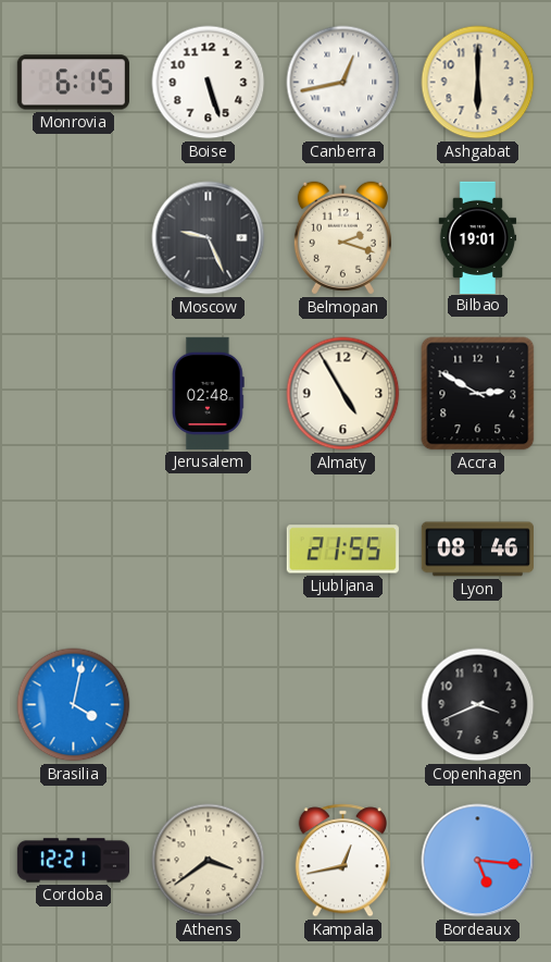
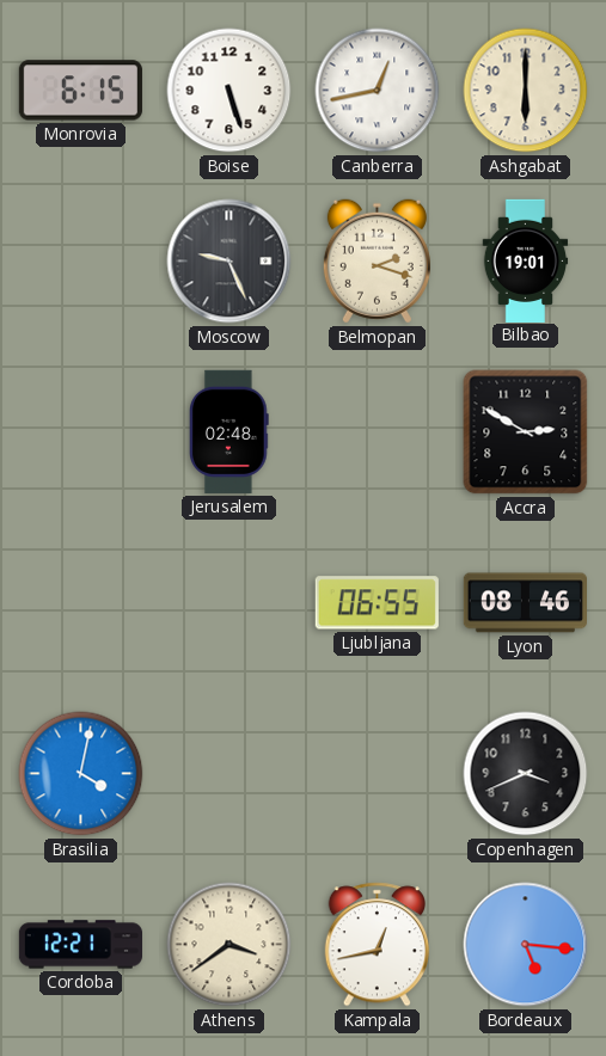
Almaty: 4:55 -> none (343, 394)
Ljubljana: 21:55 -> 06:55 (377, 603)
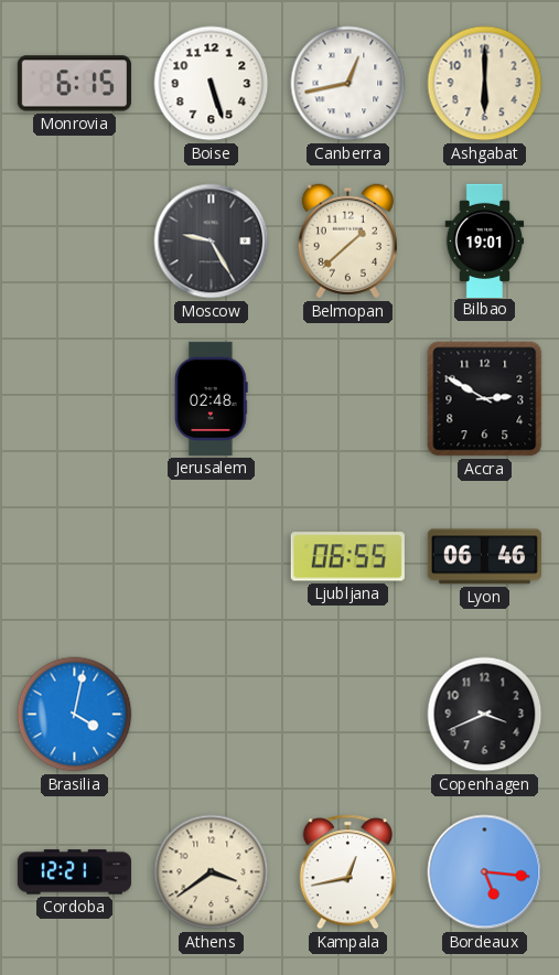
Moscow: 9:26 -> 9:25 (212, 242)
Belmopan: 2:18 -> 1:38 (347, 242)
Lyon: 08:46 -> 06:46 (484, 557)
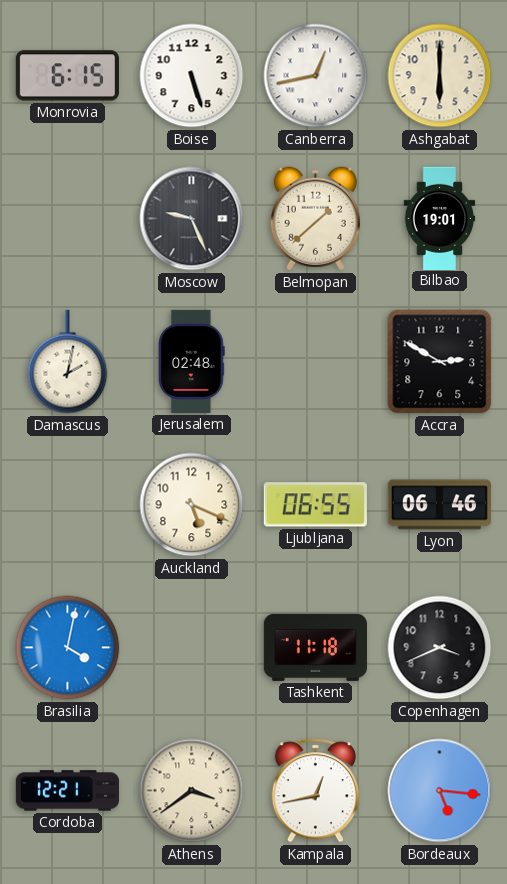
Moscow: 9:25 -> 9:26 (192, 219)
Damascus: none -> 2:02 (68, 362)
Auckland: none -> 5:19 (192, 505)
Tashkent: none -> 11:18 (315, 647)
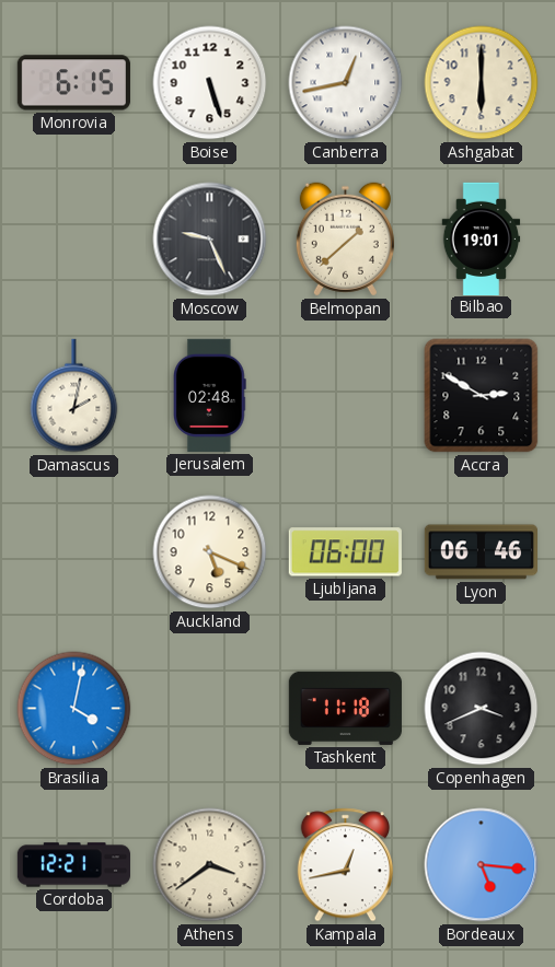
Ljubljana: 06:55 -> 06:00 (345, 552)
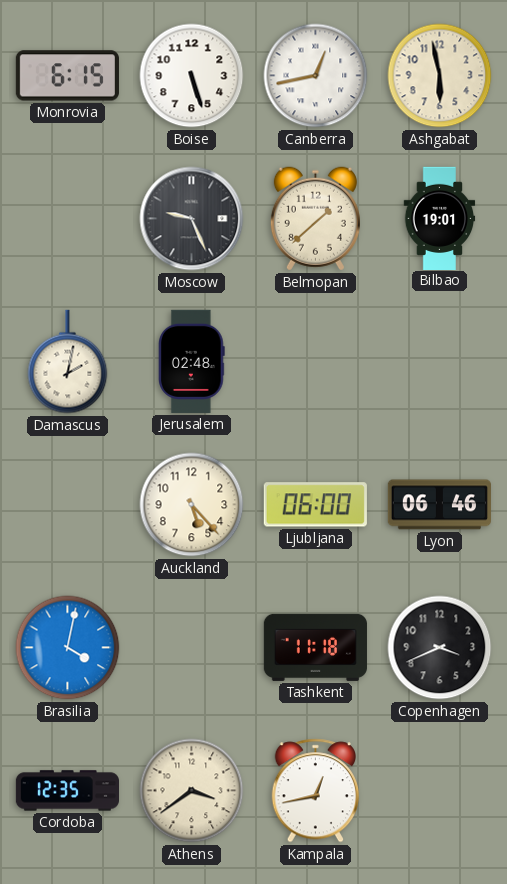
Ashgabat: 6:00 -> 5:58 (440, 76)
Accra: 2:50 -> none (482, 396)
Auckland: 5:19 -> 5:23 (192, 505)
Cordoba: 12:21 -> 12:35 (67, 791)
Bordeaux: 5:16 -> none (482, 865)
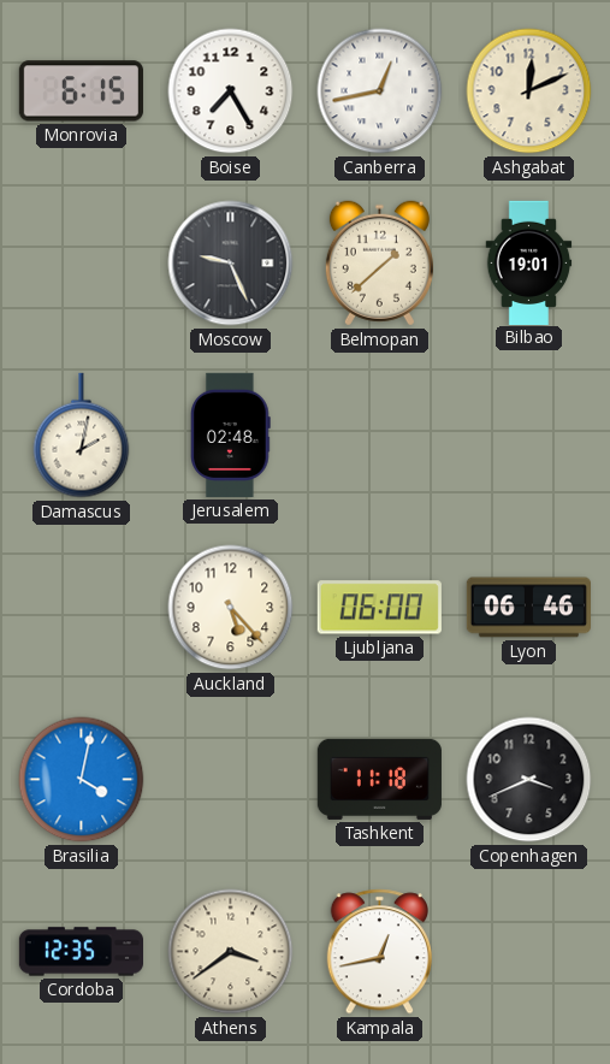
Boise: 5:27 -> 7:25 (231, 91)
Ashgabat: 5:58 -> 12:11 (529, 91)
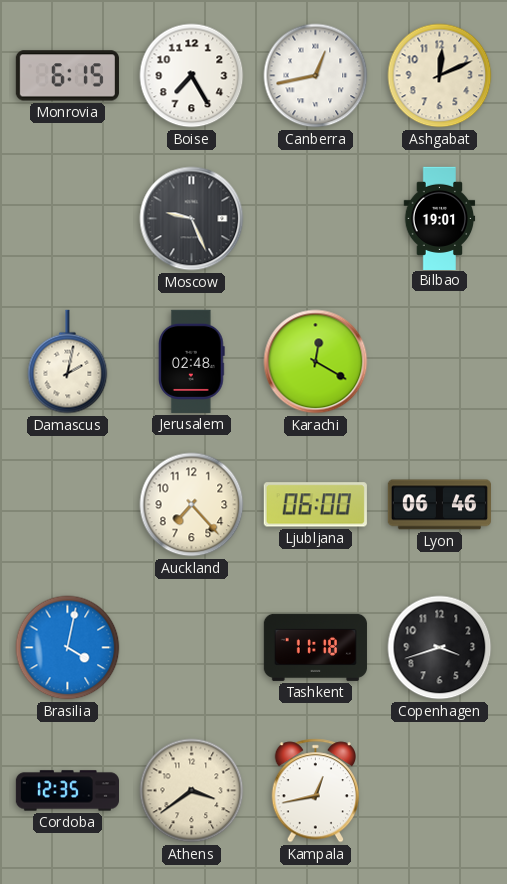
Belmopan: 1:38 -> none (379, 264)
Karachi: none -> 12:20 (316, 362)
Auckland: 5:23 -> 7:23 (192, 505)
Copenhagen: 3:41 -> 3:42 (440, 648)
